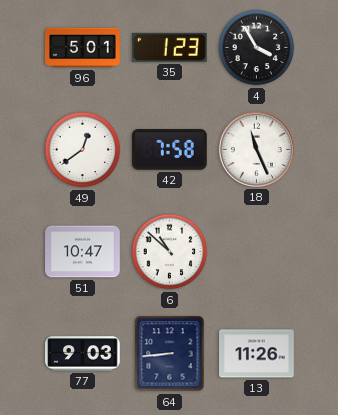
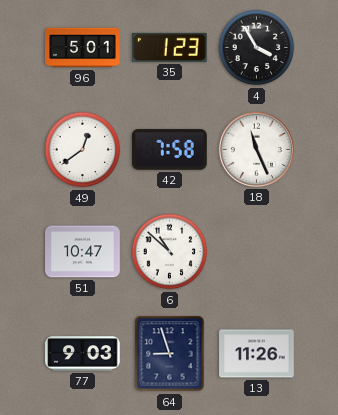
64: 8:44 -> 8:57 (170, 354)
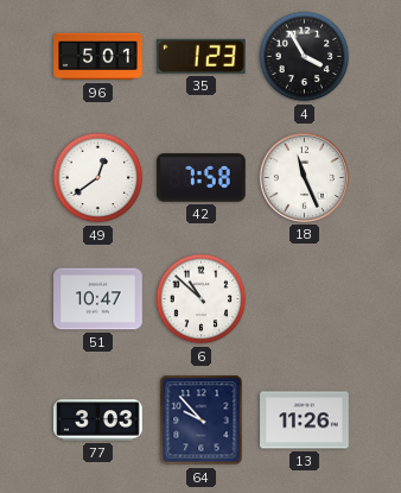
77: 9:03 -> 3:03 (98, 421)
64: 8:57 -> 9:53 (202, 421)
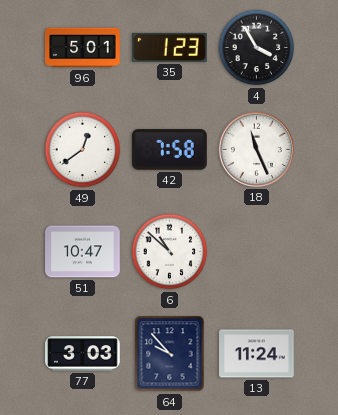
13: 11:26 -> 11:24 (257, 354)
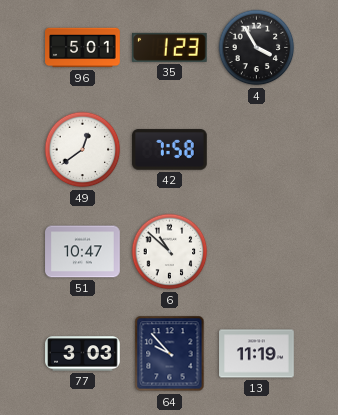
18: 11:26 -> none (256, 149)
13: 11:24 -> 11:19 (257, 354)
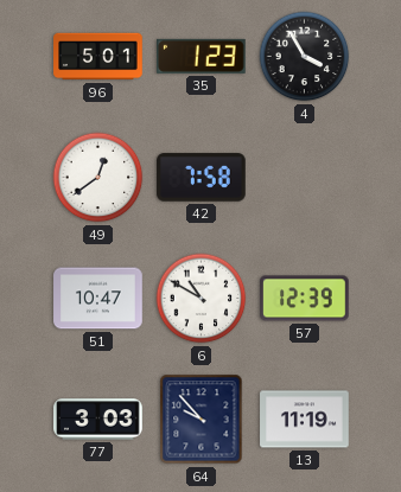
6: 10:52 -> 10:50 (202, 299)
57: none -> 12:39 (305, 299)
